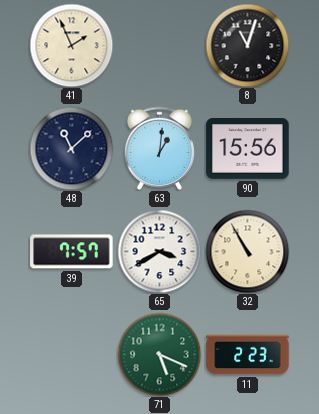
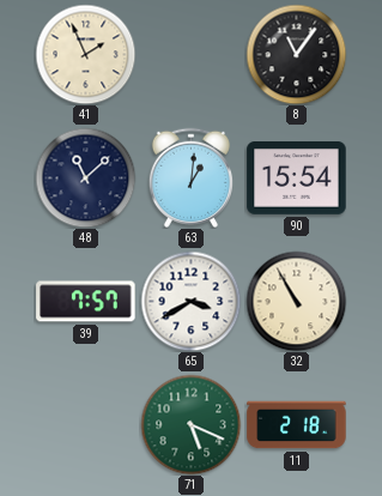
8: 11:03 -> 11:06 (296, 54)
90: 15:56 -> 15:54 (297, 179)
11: 2:23 -> 2:18 (297, 425)
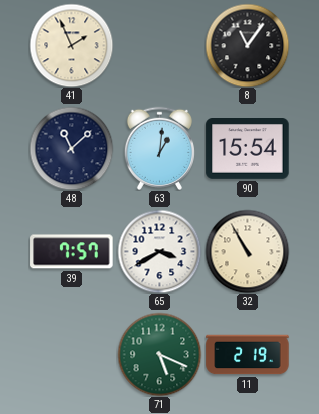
11: 2:18 -> 2:19 (248, 355)
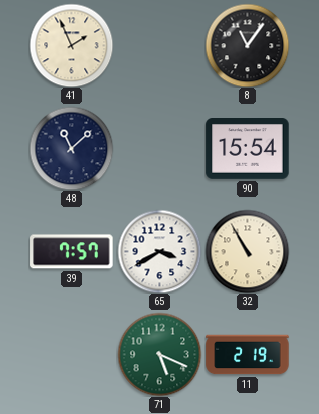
63: 1:01 -> none (159, 148)
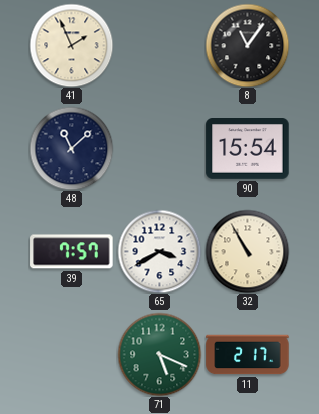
11: 2:19 -> 2:17 (248, 355)
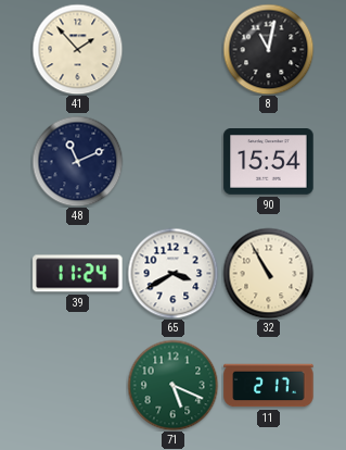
41: 1:56 -> 1:53 (77, 49)
8: 11:06 -> 11:02 (268, 49)
48: 11:08 -> 11:11 (77, 161)
39: 7:57 -> 11:24 (78, 274)
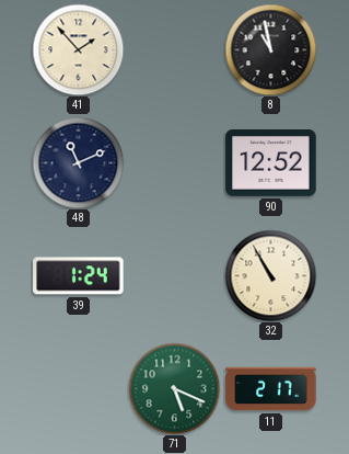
8: 11:02 -> 10:58 (270, 49)
90: 15:54 -> 12:52 (271, 163)
39: 11:24 -> 1:24 (79, 276)
65: 3:40 -> none (172, 273)
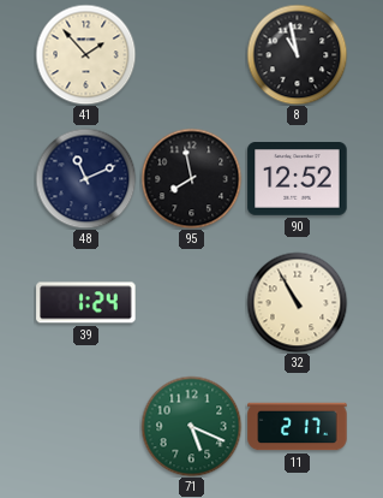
95: none -> 7:58 (191, 178)
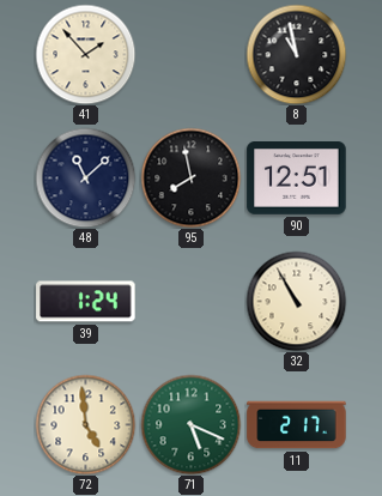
48: 11:11 -> 11:08 (85, 177)
90: 12:52 -> 12:51 (297, 179)
72: none -> 4:59 (85, 424)
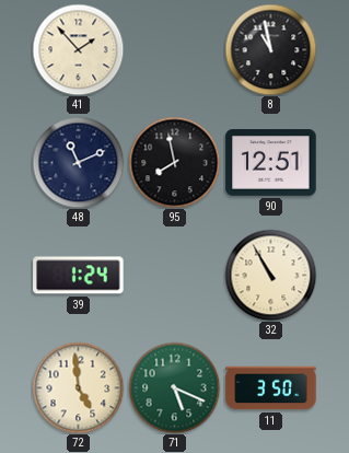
48: 11:08 -> 11:11 (78, 162)
11: 2:17 -> 3:50 (271, 388)
